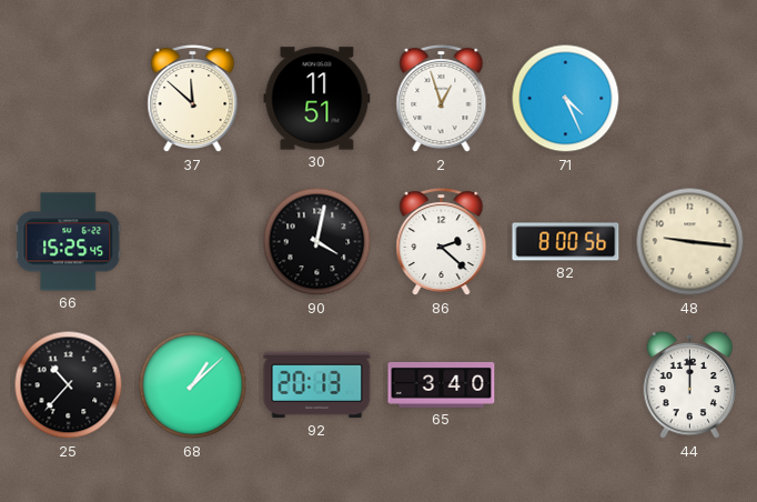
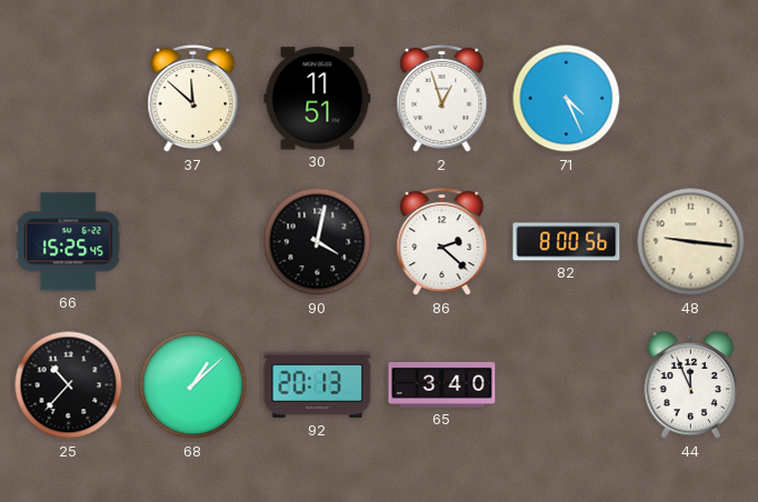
44: 12:00 -> 11:56 (691, 385)
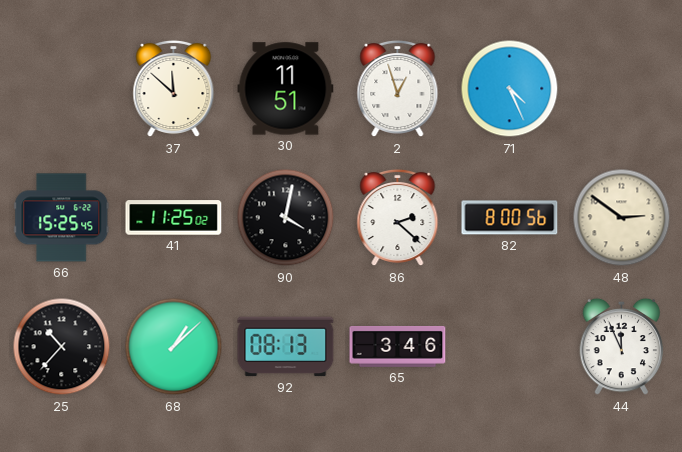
41: none -> 11:25 (174, 218)
48: 9:16 -> 2:51 (622, 218)
92: 20:13 -> 08:13 (286, 347)
65: 3:40 -> 3:46 (398, 346)
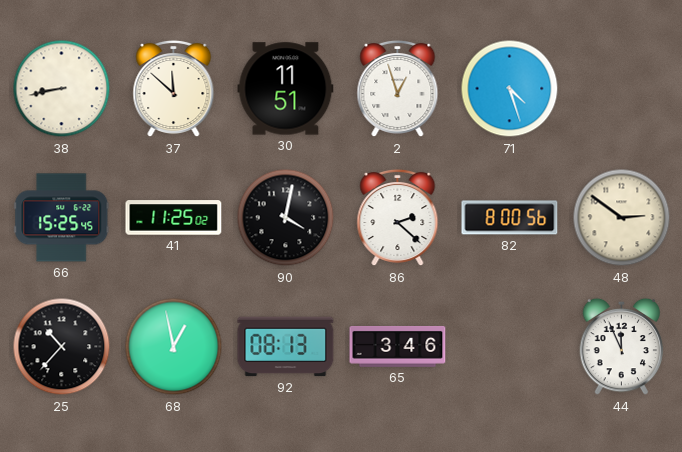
38: none -> 8:43 (62, 89)
71: 4:26 -> 4:27 (510, 89)
68: 1:08 -> 12:58 (174, 347)
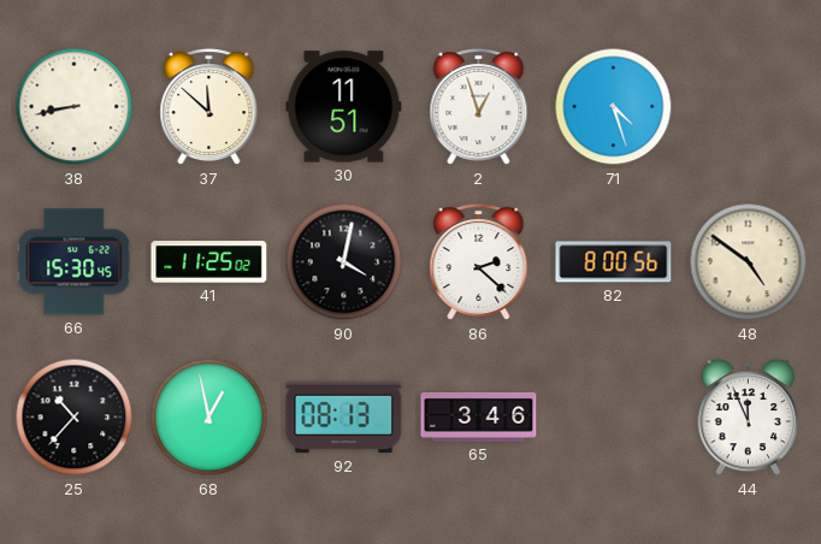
66: 15:25 -> 15:30 (75, 262)
48: 2:51 -> 4:51 (749, 262)
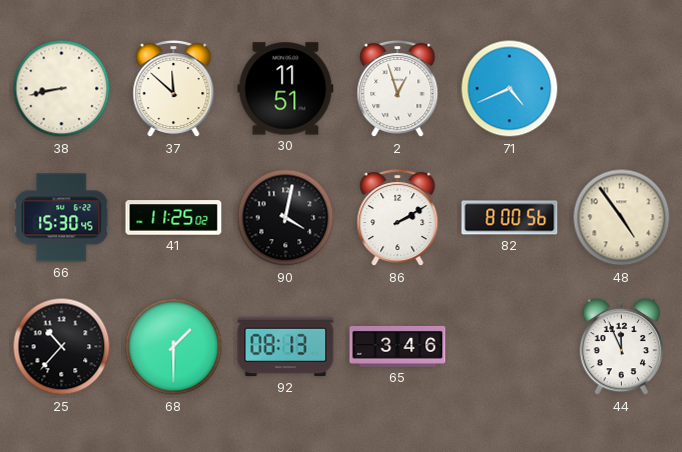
71: 4:27 -> 4:41 (510, 89)
86: 2:22 -> 2:10 (398, 218)
48: 4:51 -> 4:54 (622, 218)
68: 12:58 -> 1:30 (174, 347)
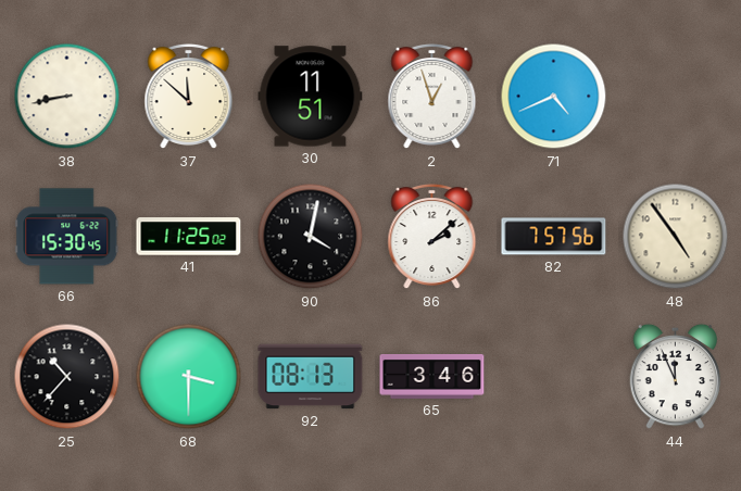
86: 2:10 -> 2:08 (432, 237)
82: 8:00 -> 7:57 (554, 237)
68: 1:30 -> 3:30 (189, 377)
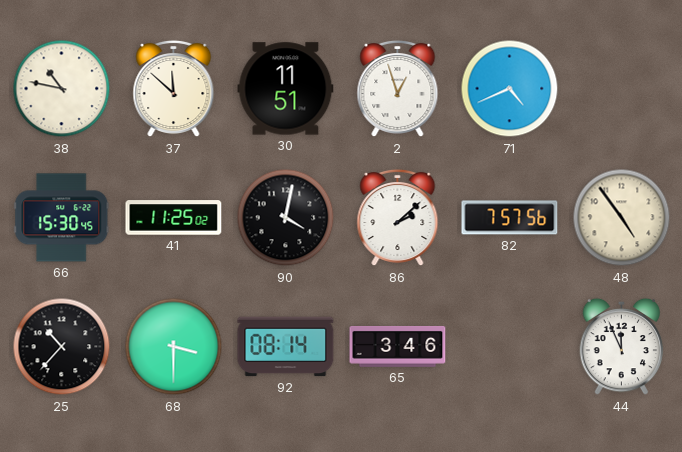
38: 8:43 -> 10:47 (62, 89)
92: 08:13 -> 08:14 (286, 347)
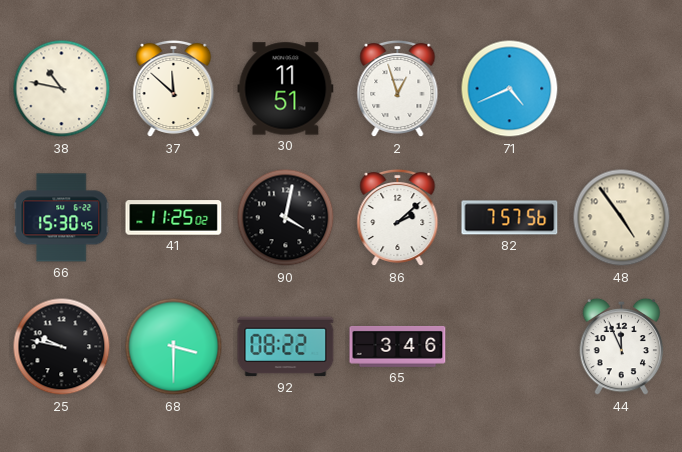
25: 10:37 -> 9:47 (62, 347)
92: 08:14 -> 08:22 (286, 347)
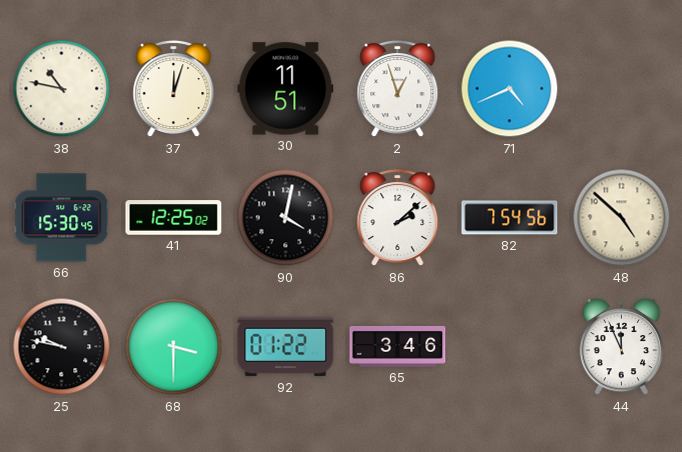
37: 11:52 -> 12:03 (174, 89)
41: 11:25 -> 12:25 (174, 218)
82: 7:57 -> 7:54 (510, 218)
48: 4:54 -> 4:52 (622, 218)
92: 08:22 -> 01:22 (286, 347)
